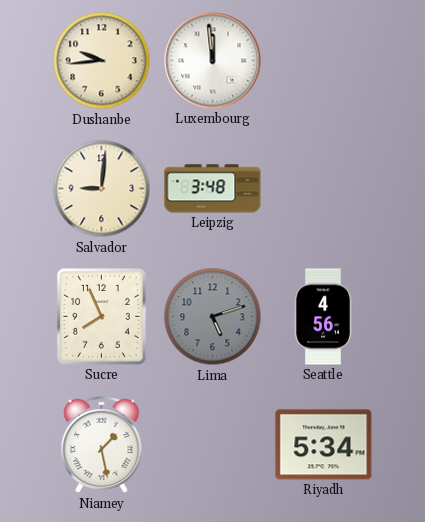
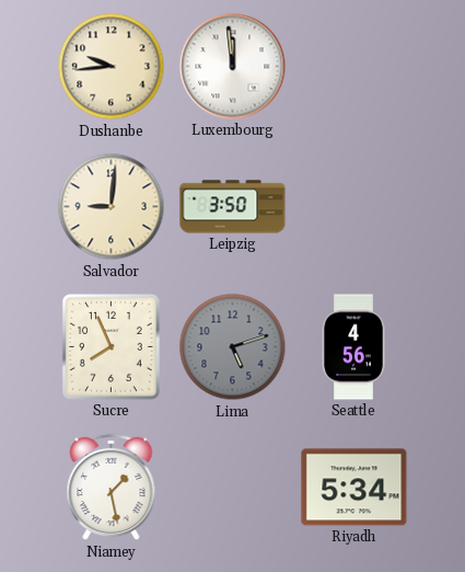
Leipzig: 3:48 -> 3:50 (233, 207)
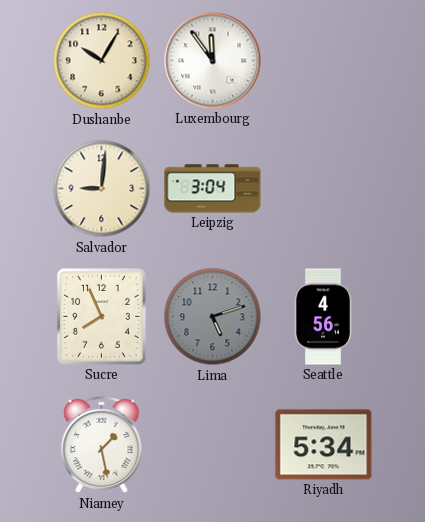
Dushanbe: 9:44 -> 10:05 (102, 61)
Luxembourg: 11:59 -> 11:54 (213, 61)
Leipzig: 3:50 -> 3:04 (213, 189)
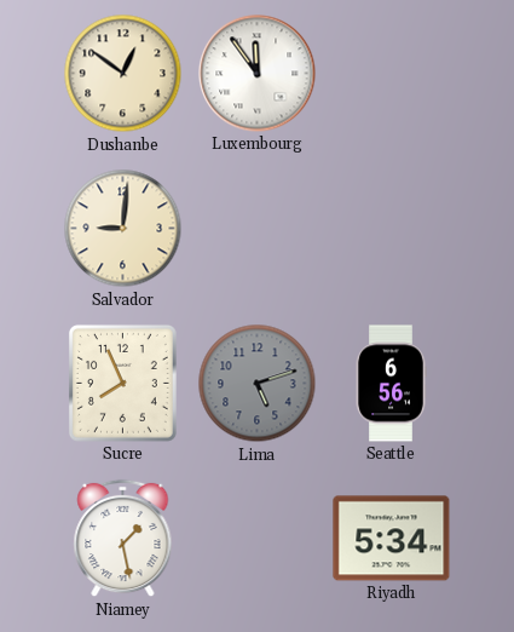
Dushanbe: 10:05 -> 12:51 (123, 74)
Leipzig: 3:04 -> none (213, 189)
Seattle: 4:56 -> 6:56 (391, 384)
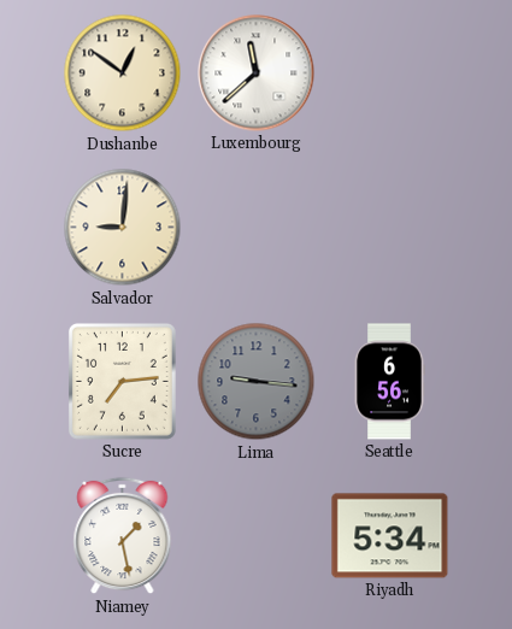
Luxembourg: 11:54 -> 11:38 (257, 74)
Sucre: 7:56 -> 7:14 (122, 381)
Lima: 5:12 -> 9:16 (257, 382)
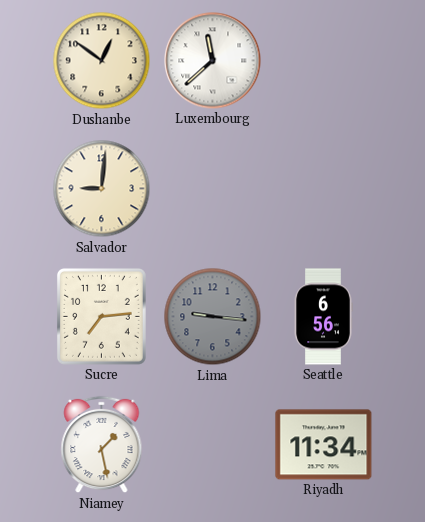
Riyadh: 5:34 -> 11:34 (324, 445)
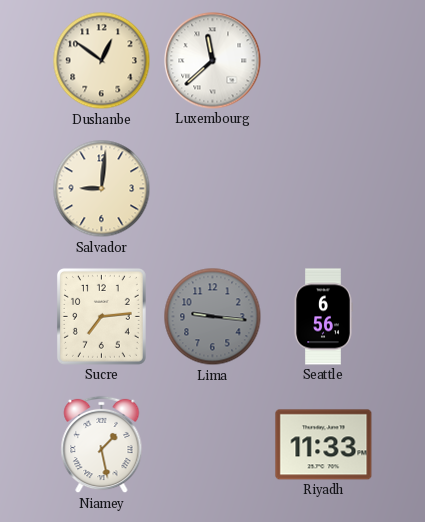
Riyadh: 11:34 -> 11:33 (324, 445)
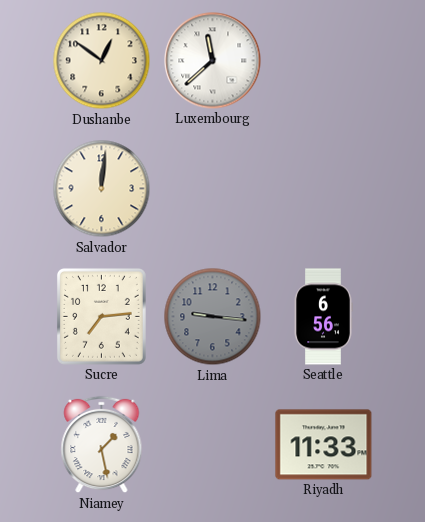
Salvador: 9:01 -> 12:01 (102, 189)
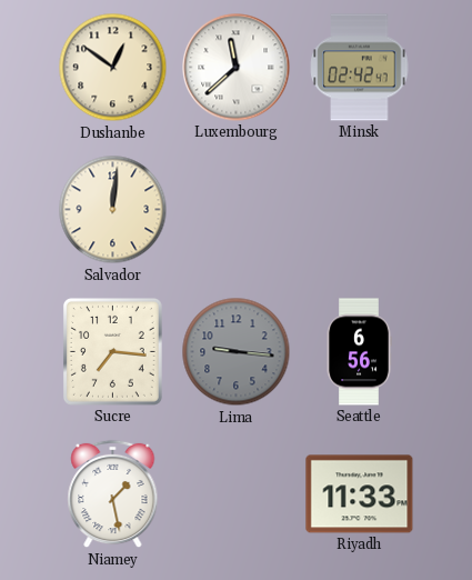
Minsk: none -> 02:42 (360, 68)
Sucre: 7:14 -> 7:16 (112, 351)
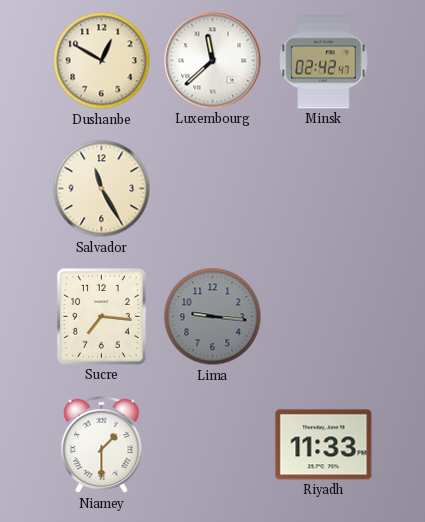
Dushanbe: 12:51 -> 12:50 (102, 61)
Salvador: 12:01 -> 11:25 (102, 189)
Seattle: 6:56 -> none (359, 352)
Niamey: 1:28 -> 1:30 (102, 445)
